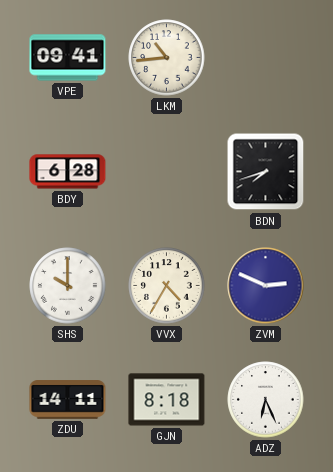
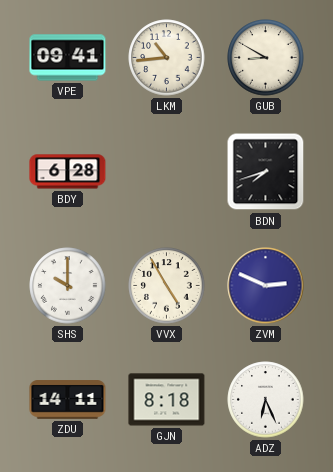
GUB: none -> 8:50 (266, 58)
VVX: 4:35 -> 4:55 (167, 286)
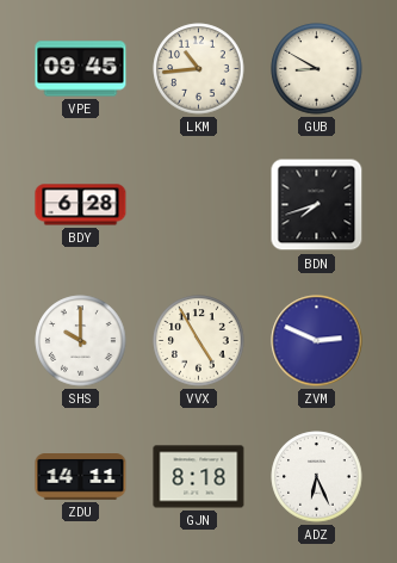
VPE: 09:41 -> 09:45 (81, 69)
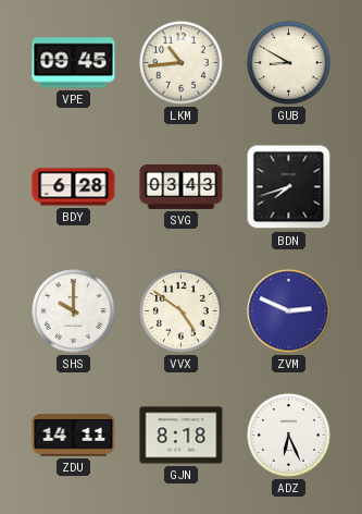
SVG: none -> 03:43 (182, 186)
VVX: 4:55 -> 4:51 (182, 311)
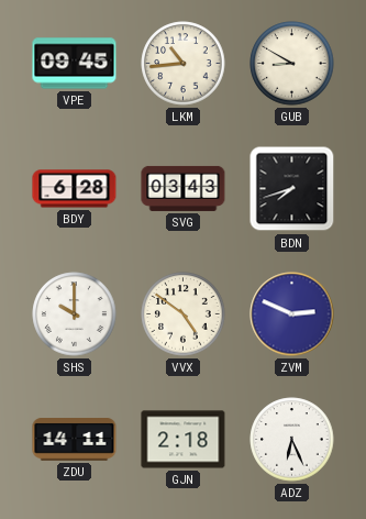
GJN: 8:18 -> 2:18 (184, 440)
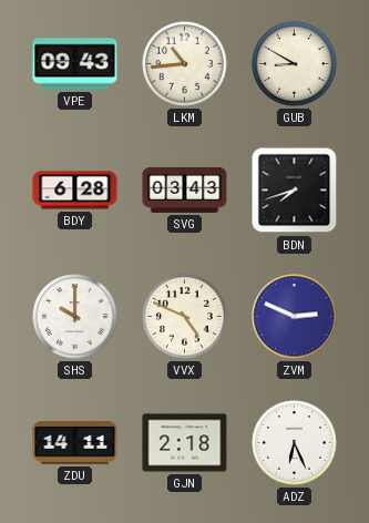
VPE: 09:45 -> 09:43 (75, 64)
VVX: 4:51 -> 4:49 (185, 317)
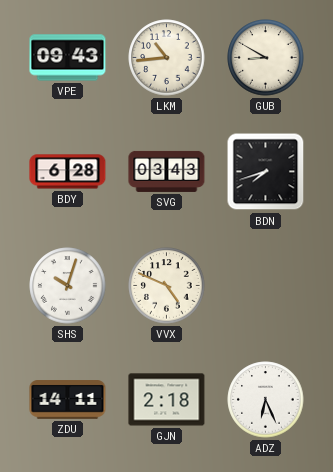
SHS: 10:00 -> 10:03 (68, 286)
ZVM: 2:49 -> none (295, 317)
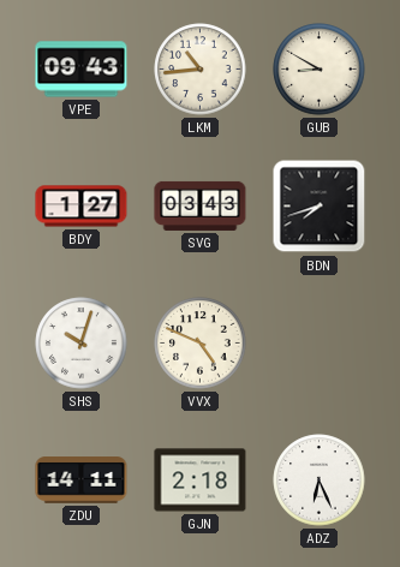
BDY: 6:28 -> 1:27 (82, 207)
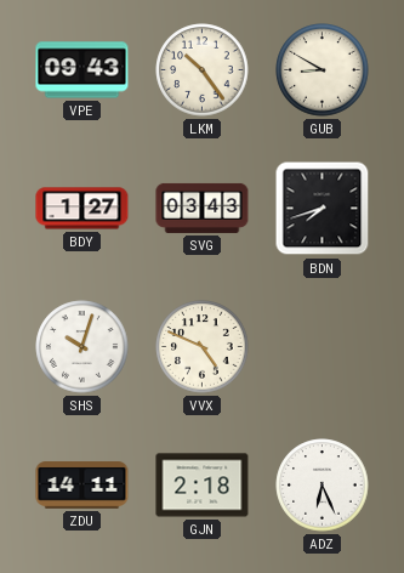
LKM: 10:44 -> 10:24 (203, 70)
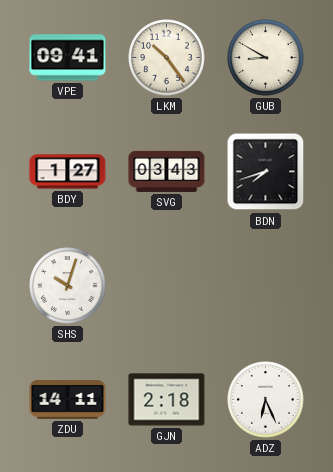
VPE: 09:43 -> 09:41 (68, 58)
VVX: 4:49 -> none (203, 347)
